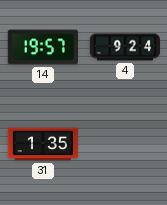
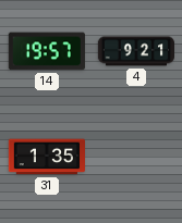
4: 9:24 -> 9:21 (136, 51)
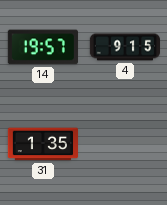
4: 9:21 -> 9:15 (125, 47)
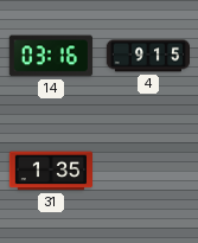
14: 19:57 -> 03:16 (51, 56)
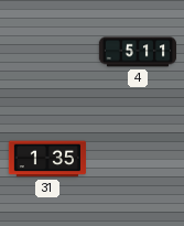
14: 03:16 -> none (51, 56)
4: 9:15 -> 5:11 (138, 52)
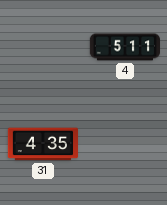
31: 1:35 -> 4:35 (42, 144)
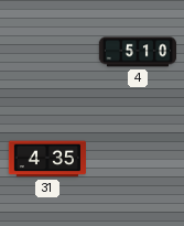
4: 5:11 -> 5:10 (138, 52)
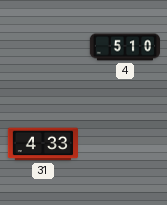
31: 4:35 -> 4:33 (42, 144)
